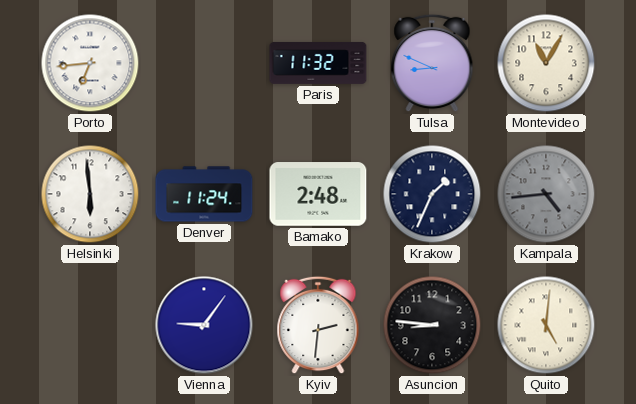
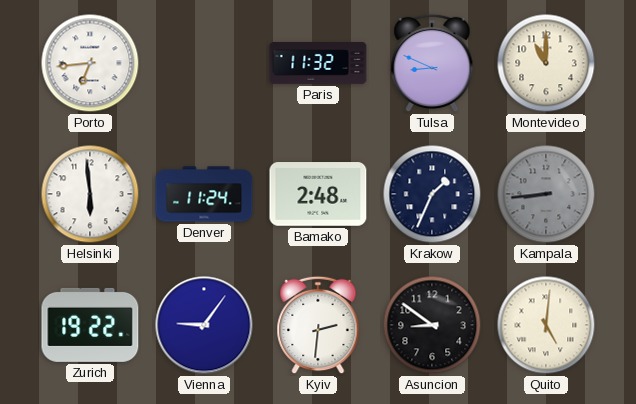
Montevideo: 11:05 -> 11:00 (546, 63)
Kampala: 4:44 -> 8:44 (546, 194)
Zurich: none -> 19:22 (90, 325)
Asuncion: 8:46 -> 8:51 (432, 325)
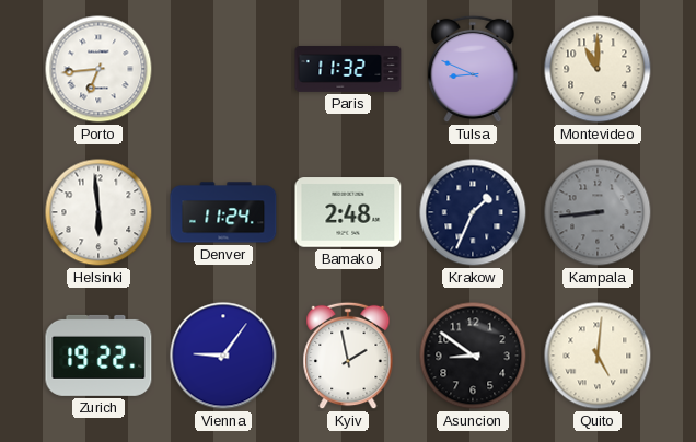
Kyiv: 2:31 -> 1:58 (348, 356)
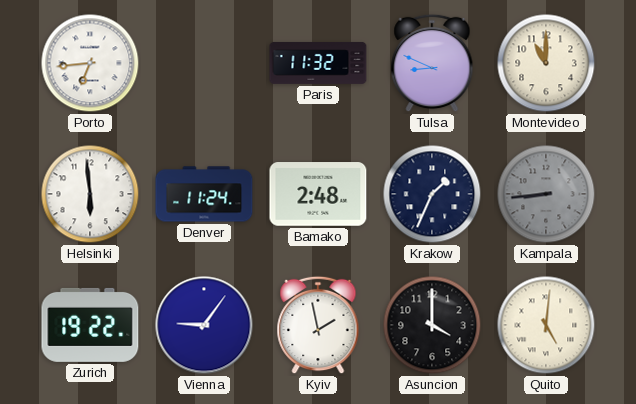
Asuncion: 8:51 -> 4:00 (432, 325)
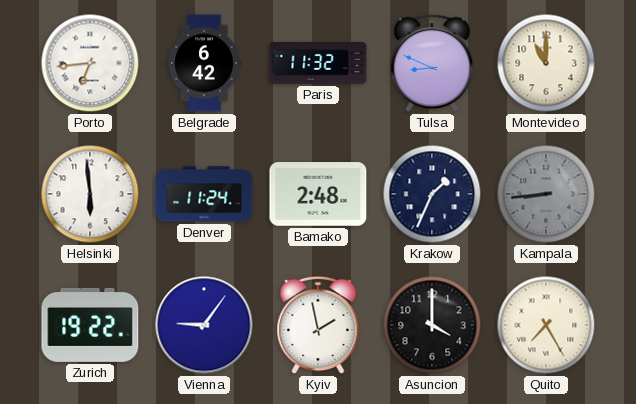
Belgrade: none -> 6:42 (204, 63)
Quito: 5:01 -> 7:25 (546, 325)
